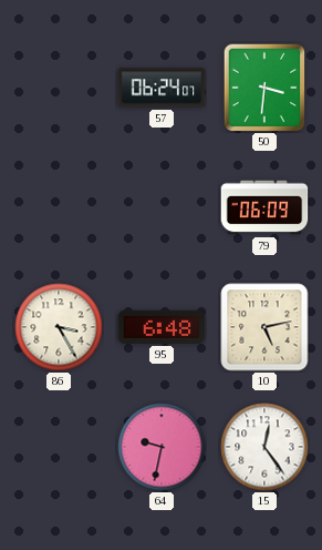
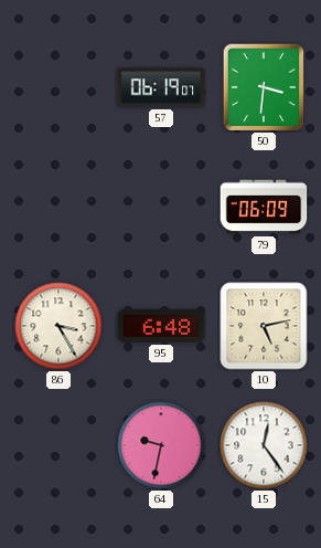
57: 06:24 -> 06:19 (161, 87)
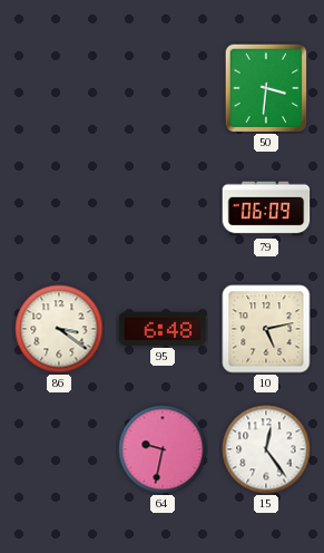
57: 06:19 -> none (161, 87)
86: 3:25 -> 3:21 (59, 329)
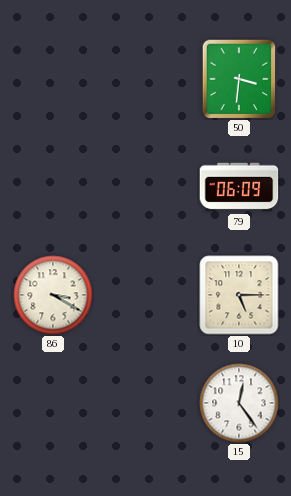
86: 3:21 -> 3:20 (53, 295)
95: 6:48 -> none (163, 329)
10: 5:13 -> 5:15 (239, 295)
64: 9:32 -> none (163, 449)
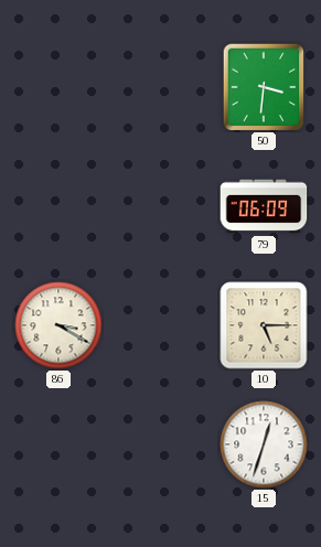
15: 12:24 -> 12:33 (264, 444)
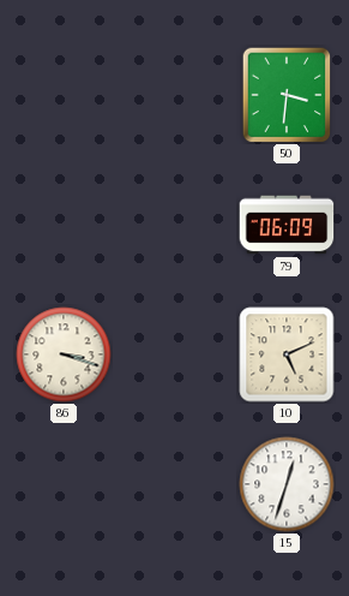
86: 3:20 -> 3:18 (64, 354)
10: 5:15 -> 5:11 (287, 354)
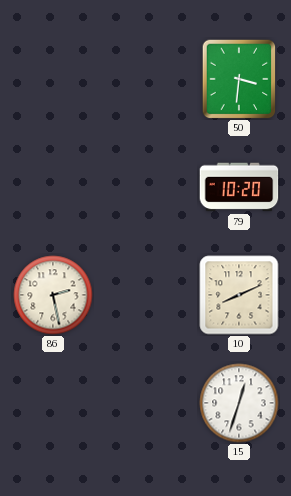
79: 06:09 -> 10:20 (239, 187)
86: 3:18 -> 2:28 (53, 295)
10: 5:11 -> 8:11 (239, 295)
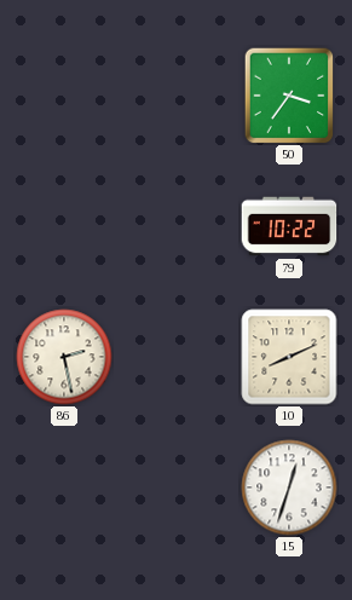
50: 3:31 -> 3:36 (289, 96)
79: 10:20 -> 10:22 (289, 226)
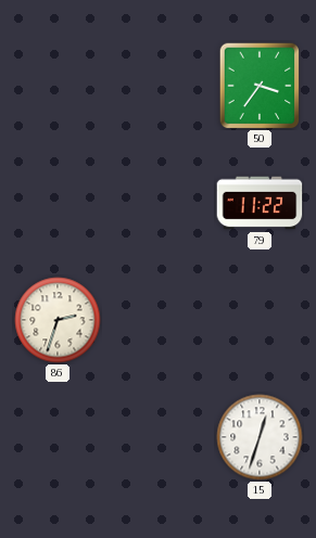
79: 10:22 -> 11:22 (260, 203)
86: 2:28 -> 2:33 (58, 320)
10: 8:11 -> none (289, 357)
